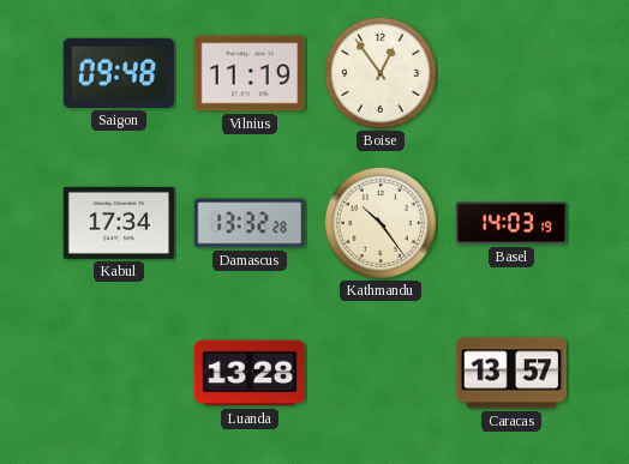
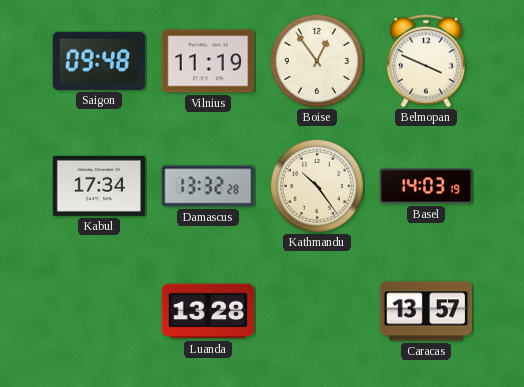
Belmopan: none -> 3:49 (426, 61)
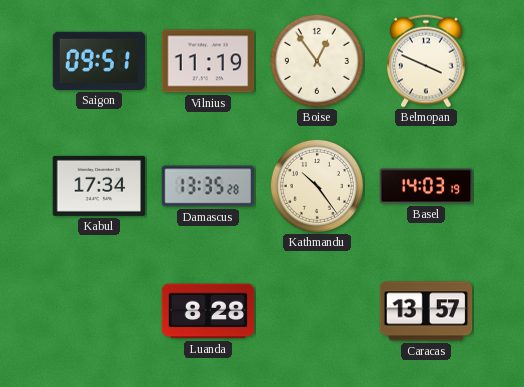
Saigon: 09:48 -> 09:51 (99, 61)
Damascus: 13:32 -> 13:35 (208, 186)
Luanda: 13:28 -> 8:28 (208, 311)
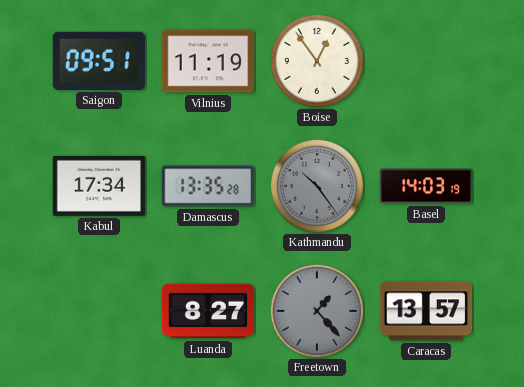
Belmopan: 3:49 -> none (426, 61)
Kathmandu dial: cream -> grey (317, 186)
Luanda: 8:28 -> 8:27 (208, 311)
Freetown: none -> 1:23 (317, 311)
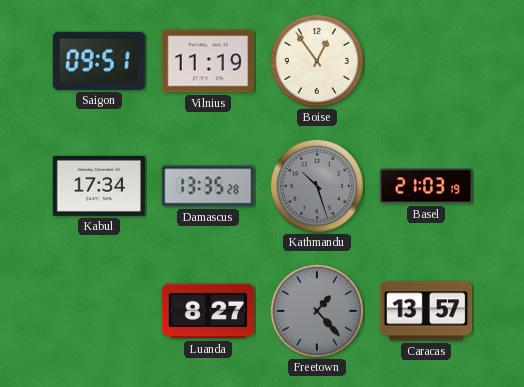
Kathmandu: 10:24 -> 10:27 (317, 186)
Basel: 14:03 -> 21:03 (426, 186)
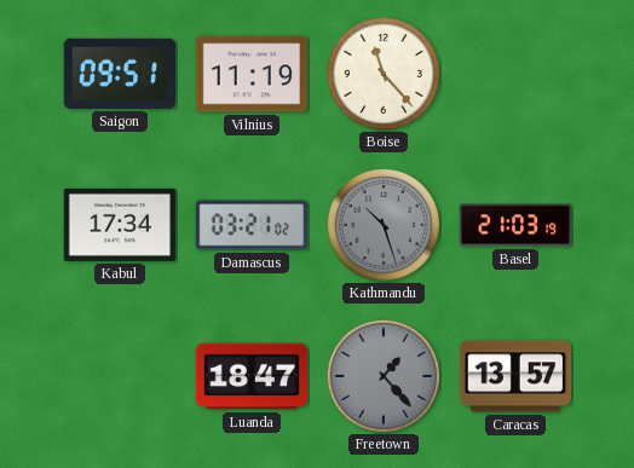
Boise: 12:54 -> 11:23 (384, 74)
Damascus: 13:35 -> 03:21 (252, 225)
Luanda: 8:27 -> 18:47 (252, 376)
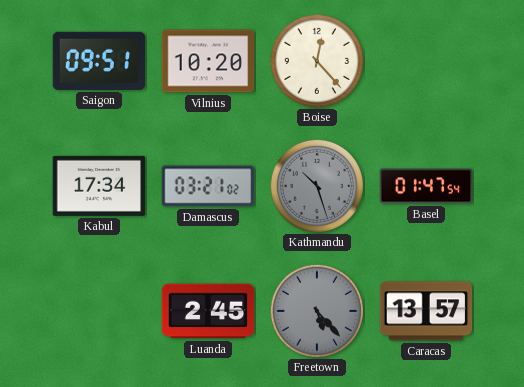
Vilnius: 11:19 -> 10:20 (208, 61)
Boise: 11:23 -> 12:23 (317, 61)
Basel: 21:03 -> 01:47 (426, 186)
Luanda: 18:47 -> 2:45 (208, 311)
Freetown: 1:23 -> 5:23 (317, 311)
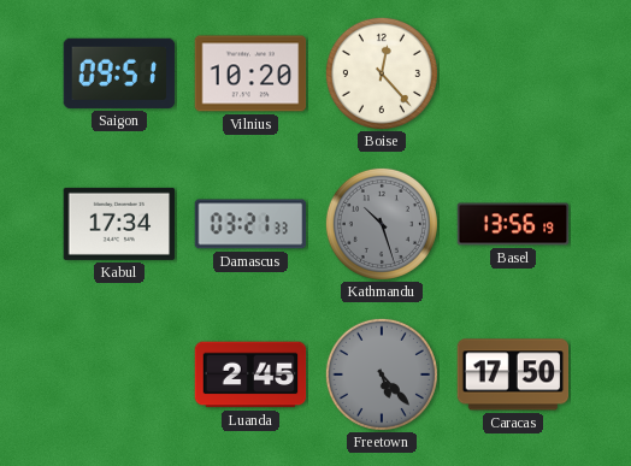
Damascus: 03:21:02 -> 03:21:33 (250, 224)
Basel: 01:47 -> 13:56 (513, 224)
Caracas: 13:57 -> 17:50 (513, 374)
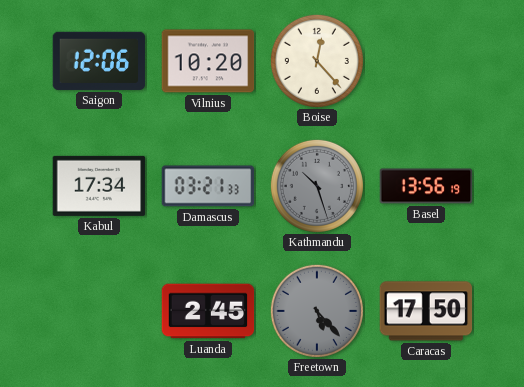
Saigon: 09:51 -> 12:06 (99, 61)
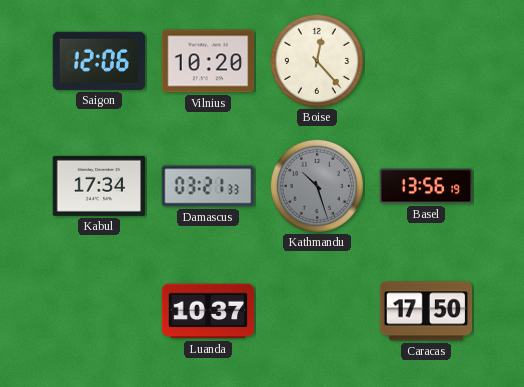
Luanda: 2:45 -> 10:37 (208, 311)
Freetown: 5:23 -> none (317, 311)
